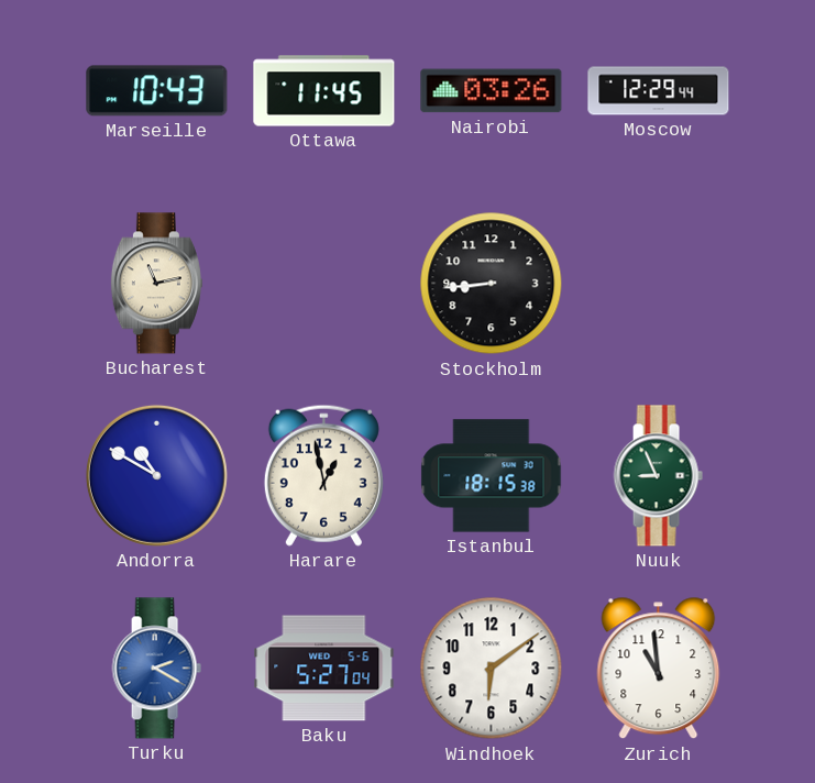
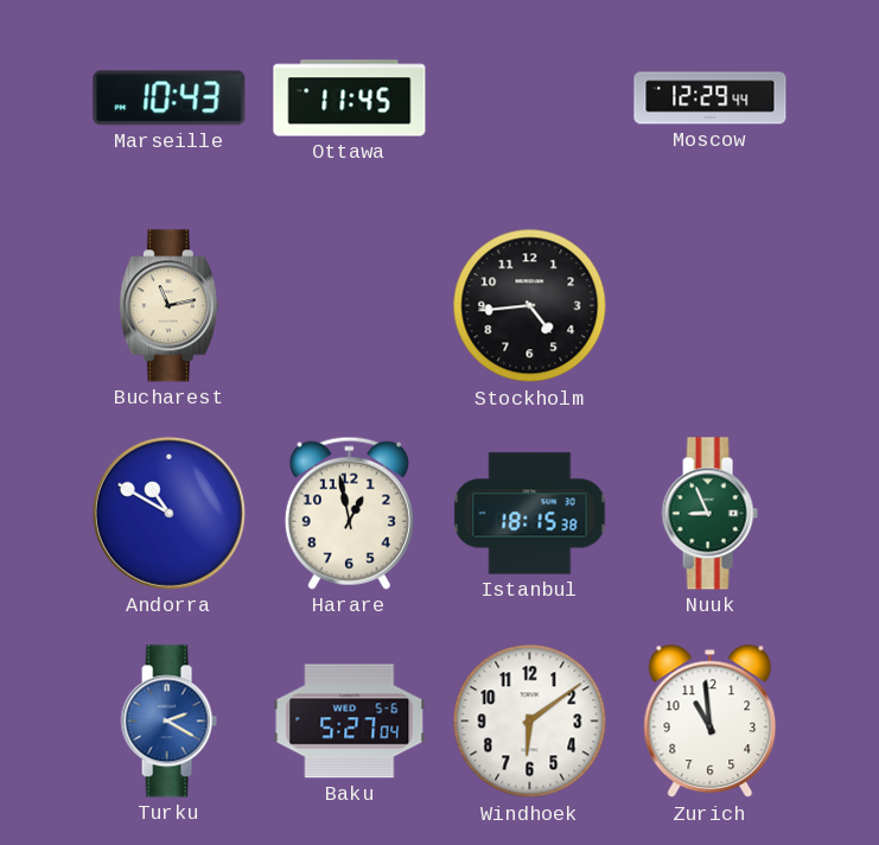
Nairobi: 03:26 -> none (492, 91)
Stockholm: 8:44 -> 4:44 (530, 306)
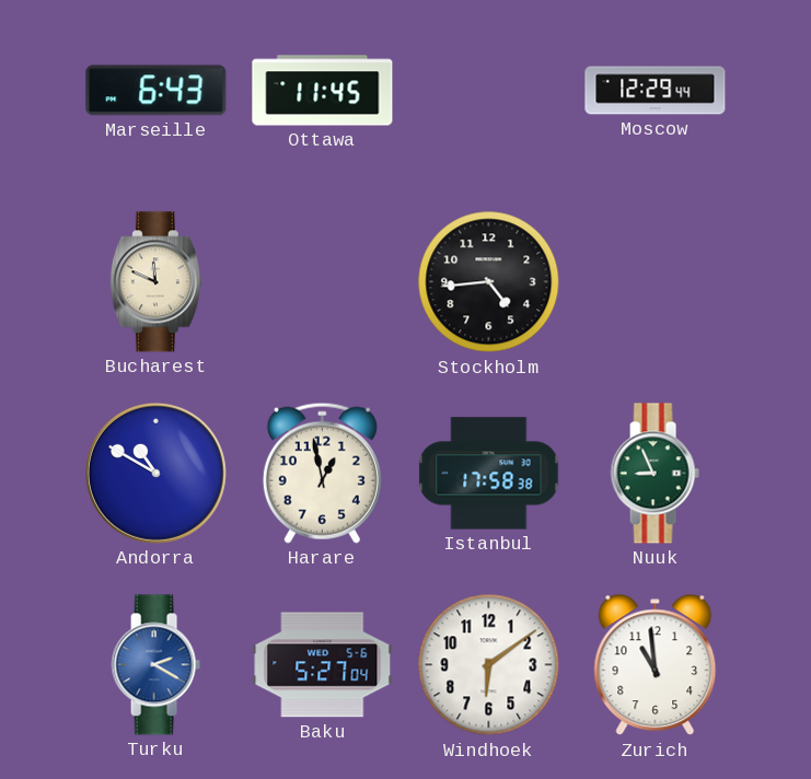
Marseille: 10:43 -> 6:43 (157, 91)
Bucharest: 11:13 -> 11:49 (155, 282)
Istanbul: 18:15 -> 17:58 (489, 474)
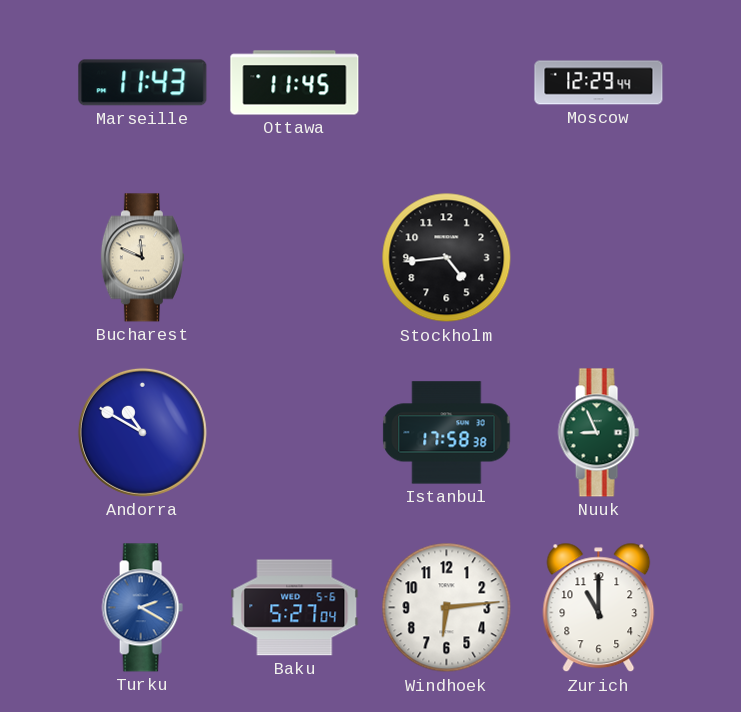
Marseille: 6:43 -> 11:43 (143, 83)
Harare: 12:58 -> none (322, 473)
Windhoek: 6:09 -> 6:14 (447, 608)
Zurich: 10:59 -> 11:00 (599, 608)
